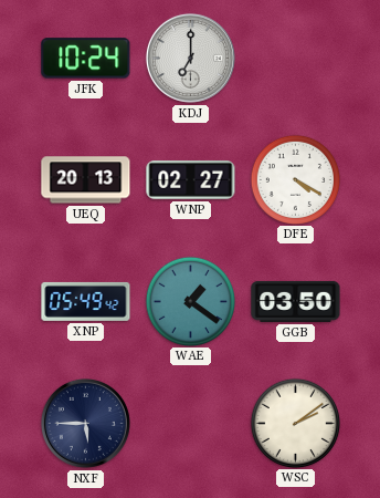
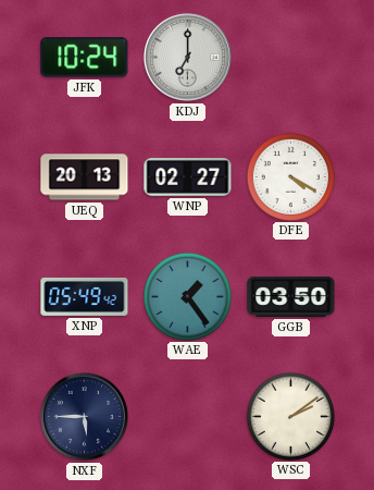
WAE: 1:21 -> 1:24 (187, 296)
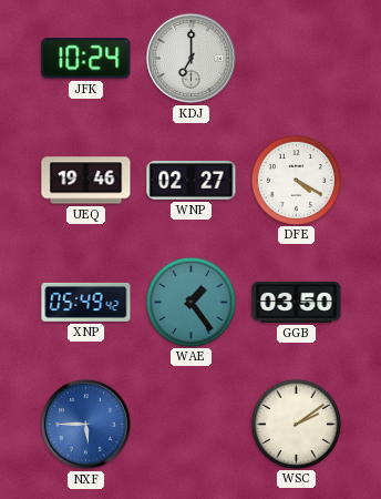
UEQ: 20:13 -> 19:46 (86, 181)
NXF dial: navy -> blue (85, 424)
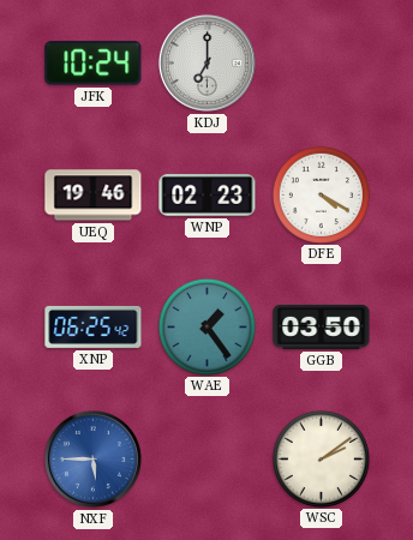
WNP: 02:27 -> 02:23 (208, 196)
XNP: 05:49 -> 06:25 (94, 326)
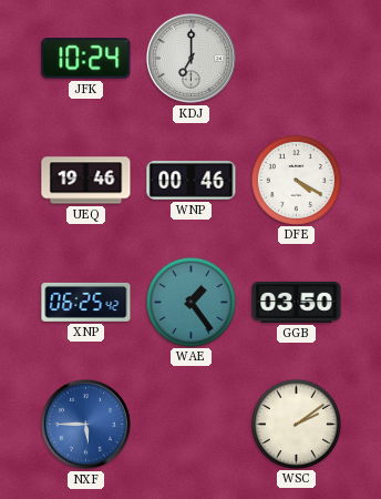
WNP: 02:23 -> 00:46 (192, 181)
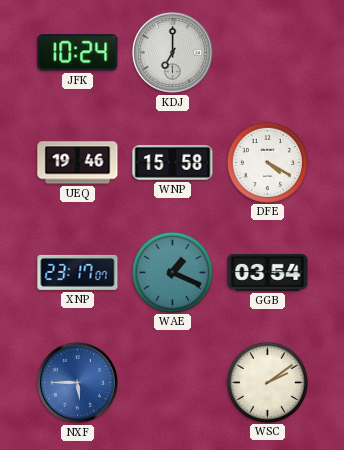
WNP: 00:46 -> 15:58 (173, 163)
XNP: 06:25 -> 23:17 (78, 272)
WAE: 1:24 -> 1:19 (172, 272)
GGB: 03:50 -> 03:54 (268, 272)
